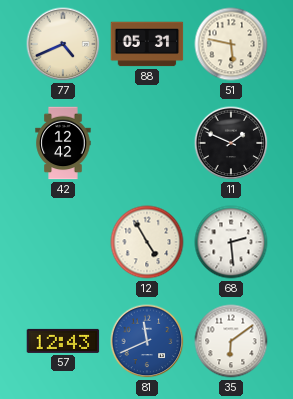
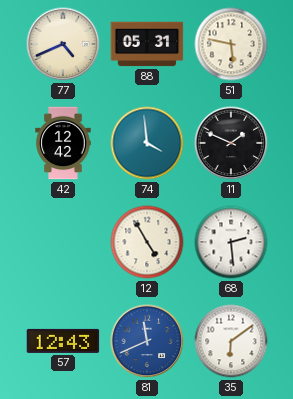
74: none -> 3:59 (147, 143)
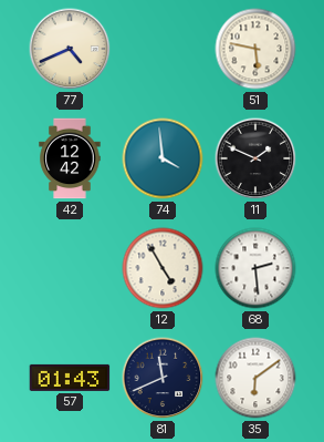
88: 05:31 -> none (147, 44)
57: 12:43 -> 01:43 (70, 378)
81 dial: blue -> navy (163, 378)
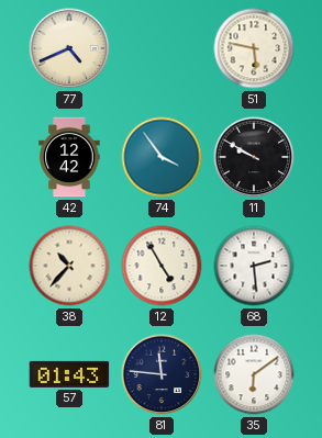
74: 3:59 -> 3:54 (162, 157)
11: 1:49 -> 9:50 (254, 157)
38: none -> 10:37 (69, 266)
81: 11:41 -> 11:46 (162, 374)
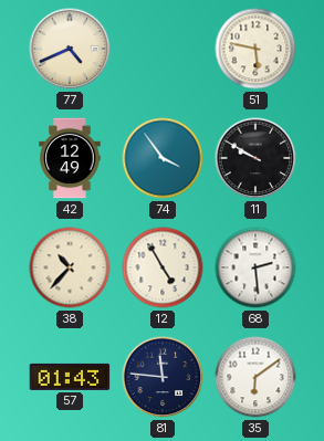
42: 12:42 -> 12:49 (70, 158)
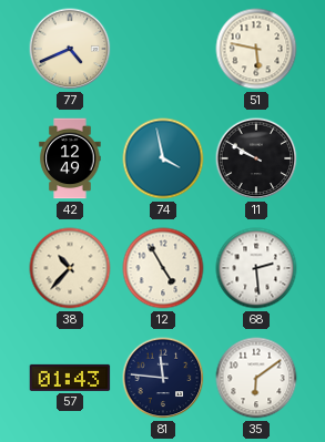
74: 3:54 -> 3:58 (163, 158)
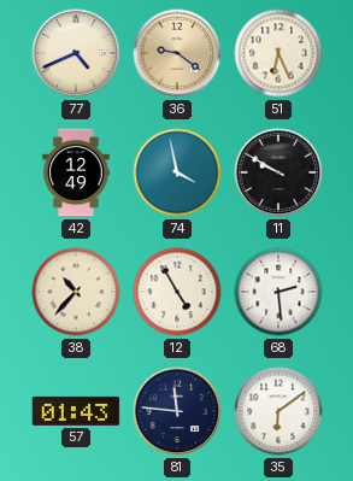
36: none -> 9:21 (177, 53)
51: 5:47 -> 6:26 (278, 53)
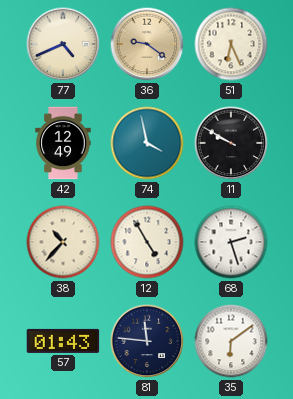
68: 2:29 -> 2:27 (231, 242)
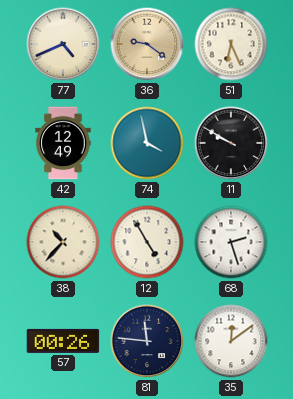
57: 01:43 -> 00:26 (63, 341)
35: 6:09 -> 12:09 (231, 341)
